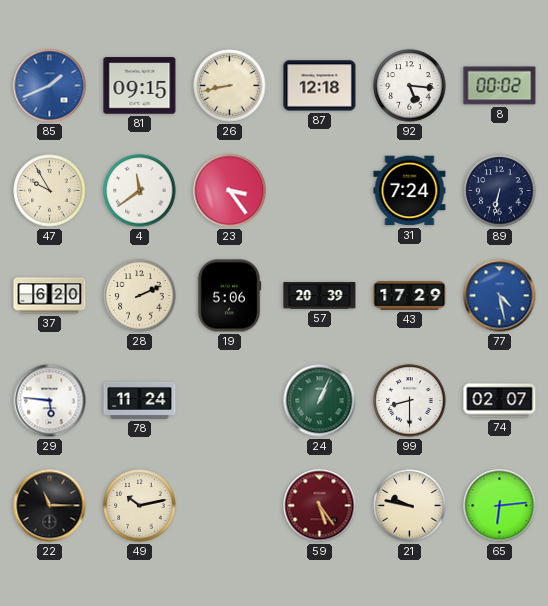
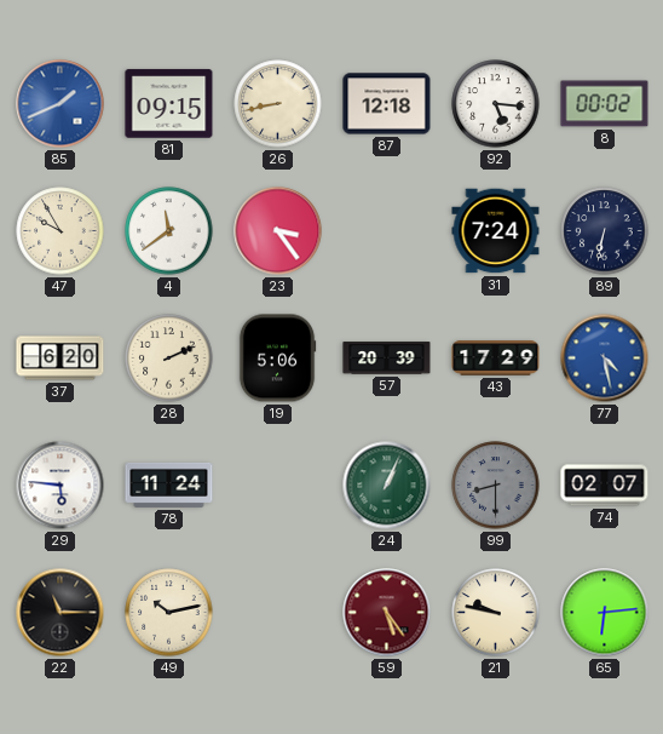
99 dial: white -> grey (496, 486)
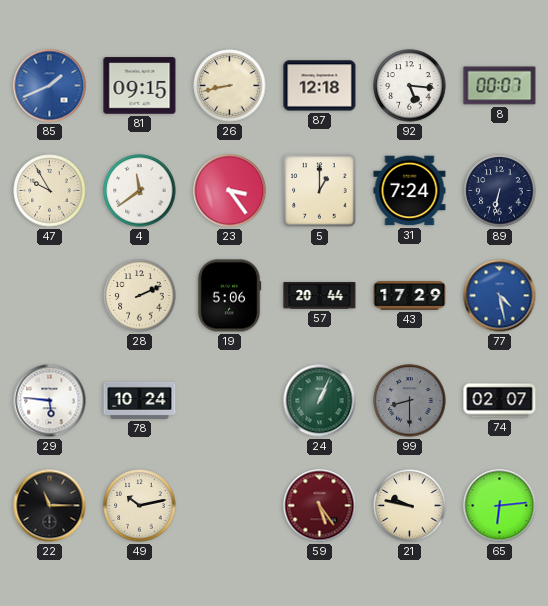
8: 00:02 -> 00:07 (500, 86)
5: none -> 1:00 (320, 191)
37: 6:20 -> none (60, 359)
57: 20:39 -> 20:44 (320, 296)
78: 11:24 -> 10:24 (140, 400)
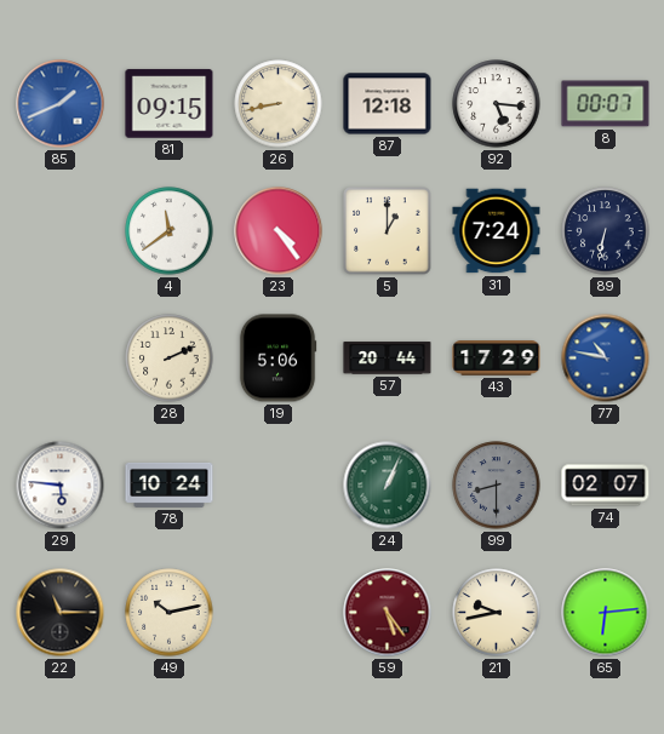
47: 9:55 -> none (50, 191)
23: 3:24 -> 4:24 (279, 231)
77: 4:28 -> 10:47 (606, 359)
21: 9:47 -> 9:43 (497, 613)
